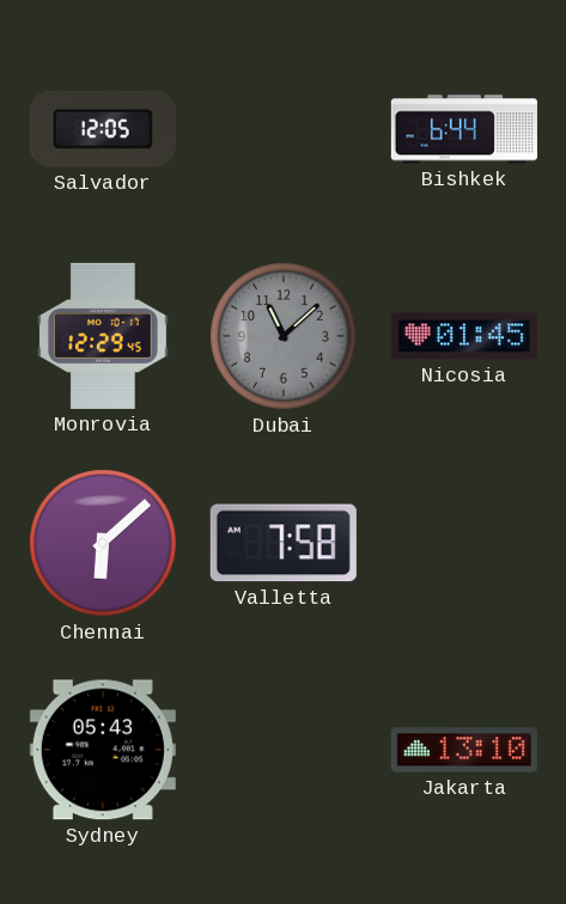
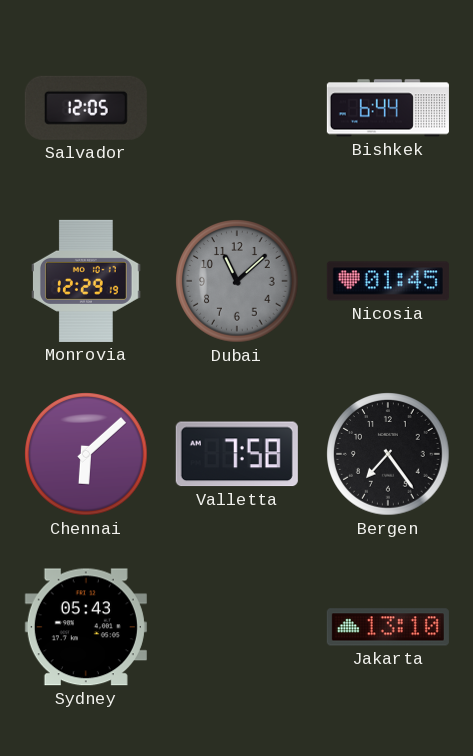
Monrovia: 12:29:45 -> 12:29:19 (87, 281)
Bergen: none -> 7:24 (388, 454)
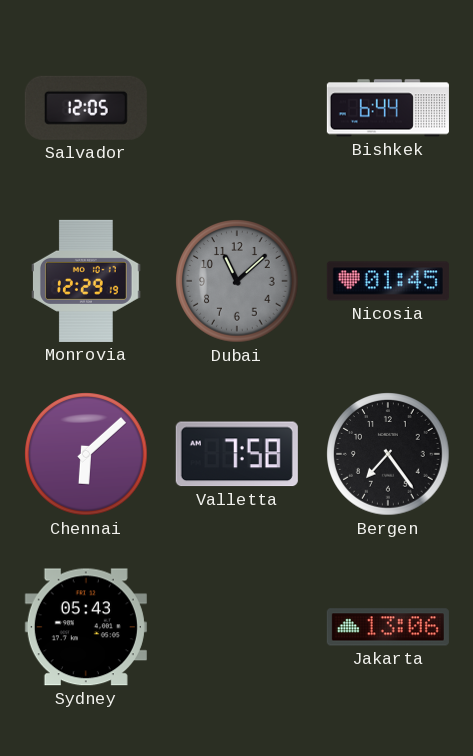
Jakarta: 13:10 -> 13:06 (388, 627)
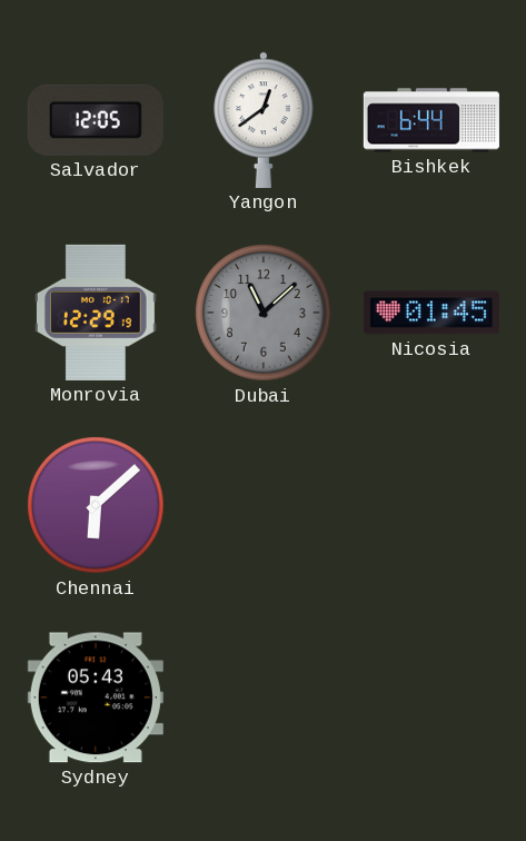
Yangon: none -> 12:39 (264, 120)
Valletta: 7:58 -> none (237, 454)
Bergen: 7:24 -> none (388, 454)
Jakarta: 13:06 -> none (388, 627)
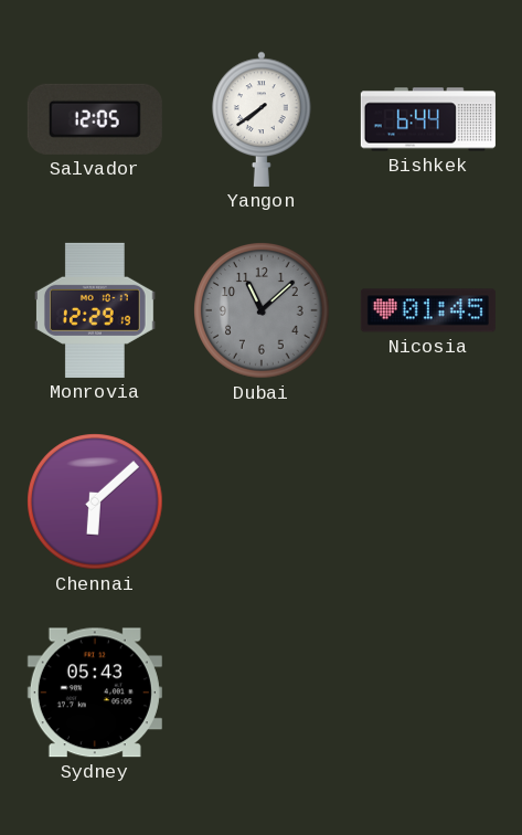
Yangon: 12:39 -> 7:39 (262, 119)
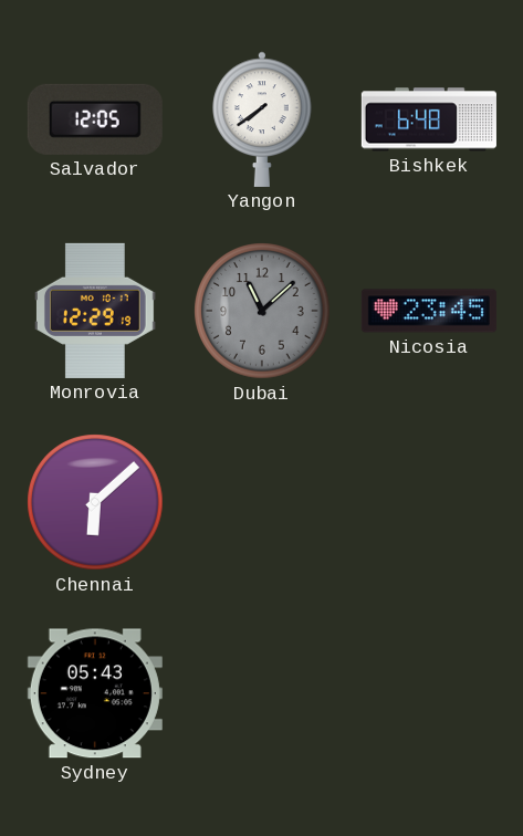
Bishkek: 6:44 -> 6:48 (429, 119)
Nicosia: 01:45 -> 23:45 (429, 311)
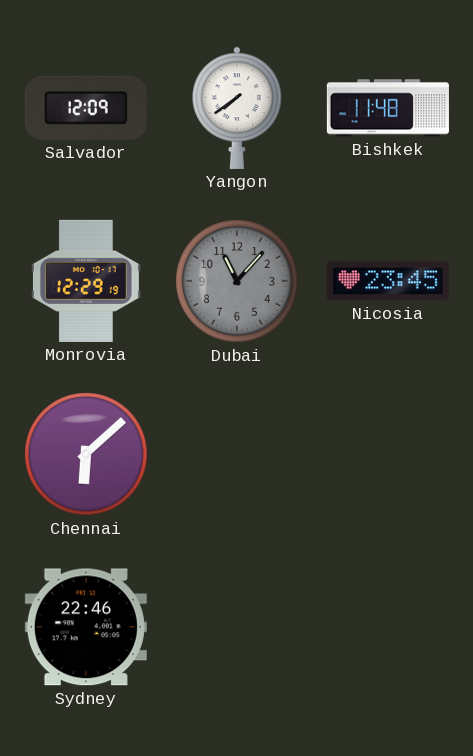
Salvador: 12:05 -> 12:09 (86, 108)
Bishkek: 6:48 -> 11:48 (388, 108)
Dubai: 11:08 -> 11:07 (237, 281)
Sydney: 05:43 -> 22:46 (86, 627)
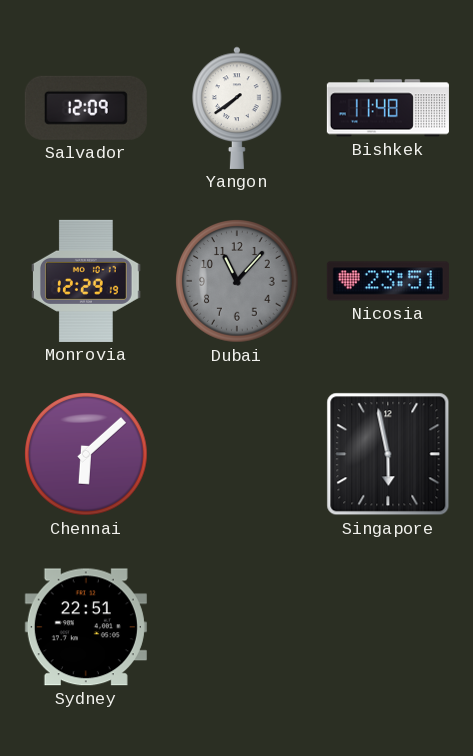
Nicosia: 23:45 -> 23:51 (388, 281)
Singapore: none -> 5:58 (388, 454)
Sydney: 22:46 -> 22:51 (86, 627)
